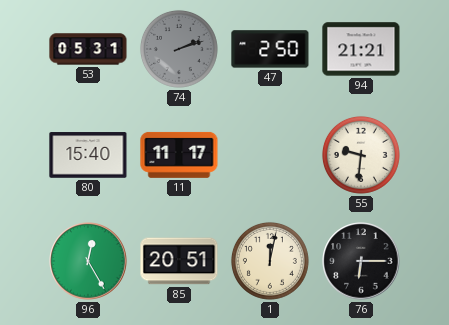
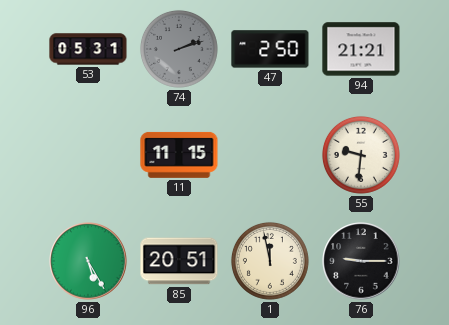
80: 15:40 -> none (88, 155)
11: 11:17 -> 11:15 (179, 155)
96: 12:25 -> 5:25 (88, 261)
1: 12:02 -> 11:58 (270, 261)
76: 6:15 -> 9:15 (361, 261)
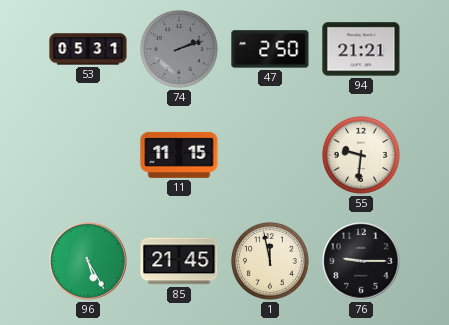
85: 20:51 -> 21:45 (179, 261)
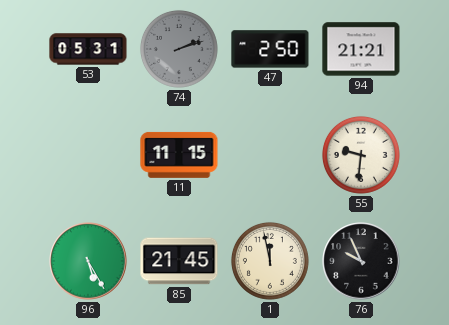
76: 9:15 -> 9:56 (361, 261)
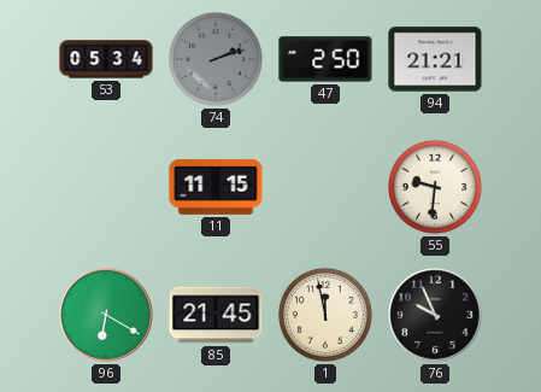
53: 05:31 -> 05:34 (106, 59)
96: 5:25 -> 6:20 (106, 315)
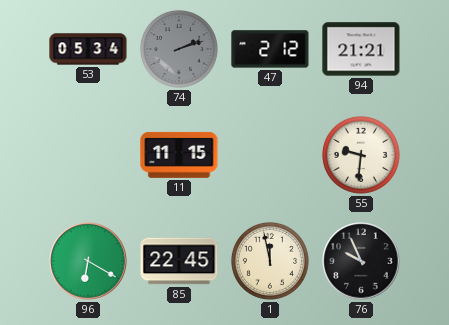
47: 2:50 -> 2:12 (270, 49)
85: 21:45 -> 22:45 (179, 261)
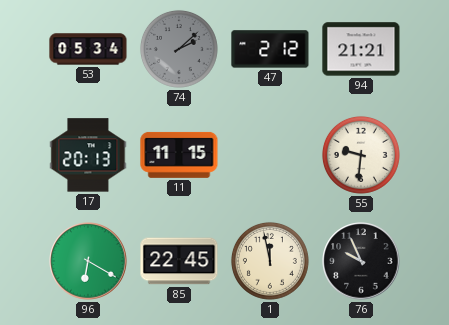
74: 2:12 -> 2:08 (179, 49)
17: none -> 20:13 (88, 155)
